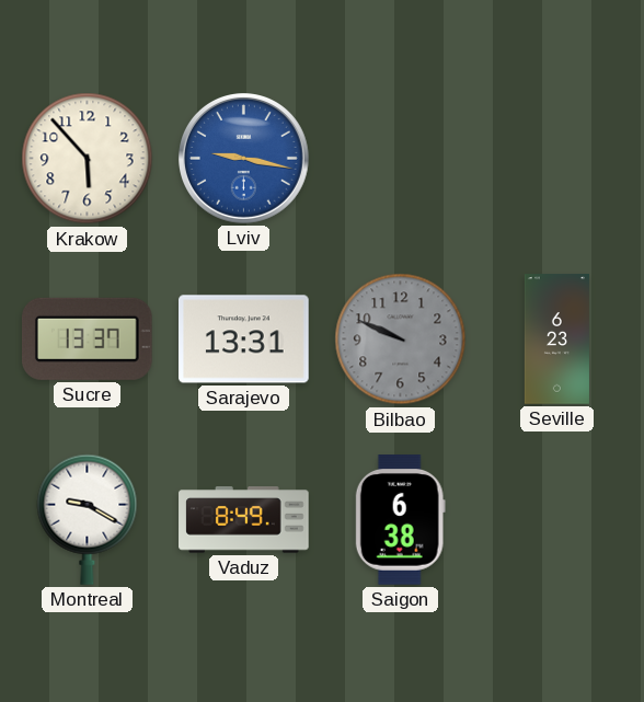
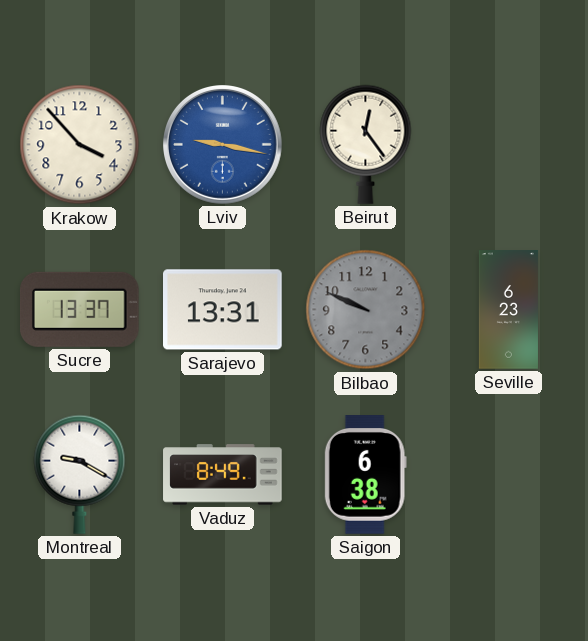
Krakow: 5:53 -> 3:53 (80, 145)
Beirut: none -> 12:24 (366, 144)
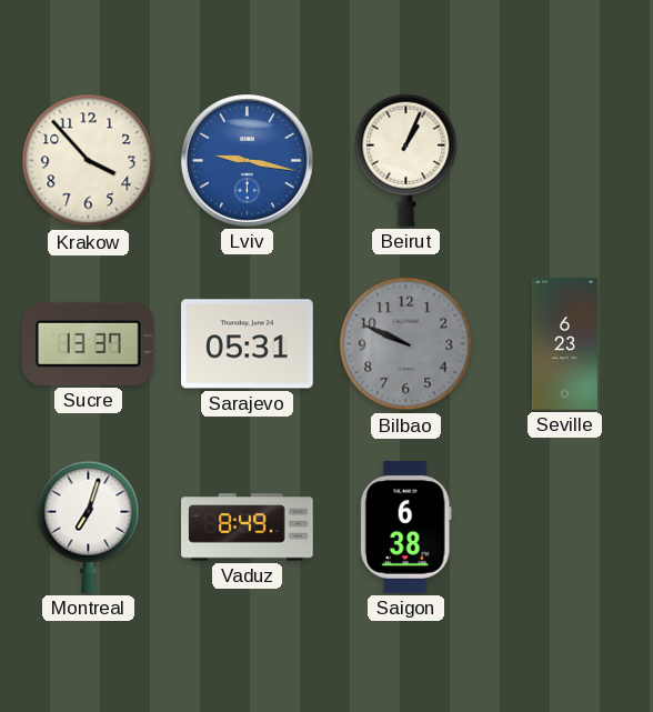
Beirut: 12:24 -> 1:04 (406, 160)
Sarajevo: 13:31 -> 05:31 (248, 344)
Montreal: 9:20 -> 7:03 (89, 527)
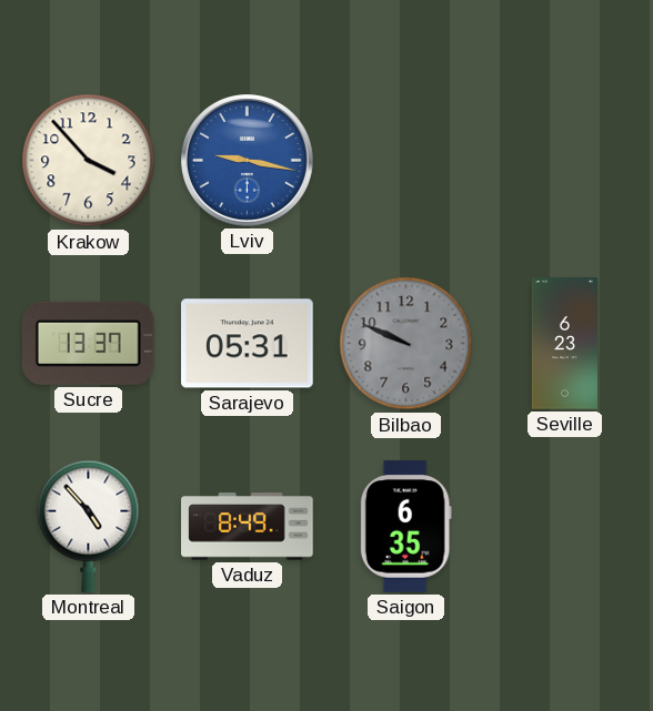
Beirut: 1:04 -> none (406, 160)
Montreal: 7:03 -> 4:53 (89, 526)
Saigon: 6:38 -> 6:35 (405, 527)
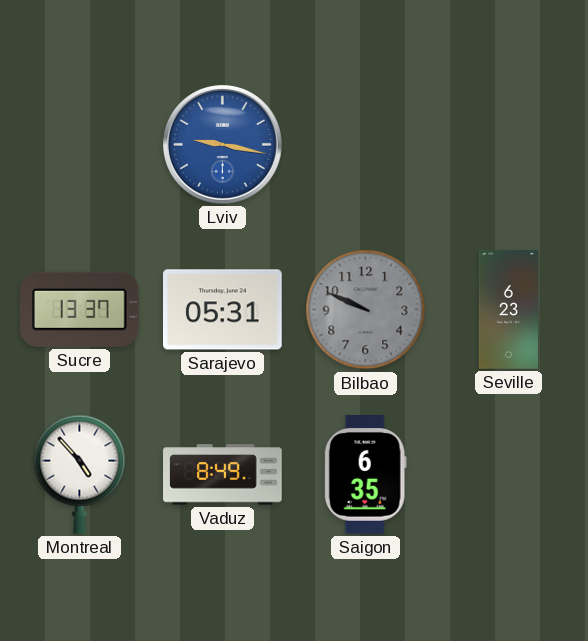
Krakow: 3:53 -> none (89, 161)
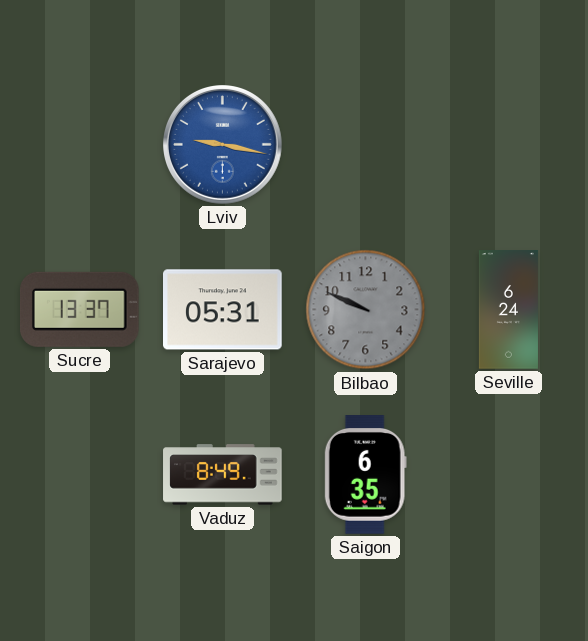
Seville: 6:23 -> 6:24 (508, 310)
Montreal: 4:53 -> none (80, 474)
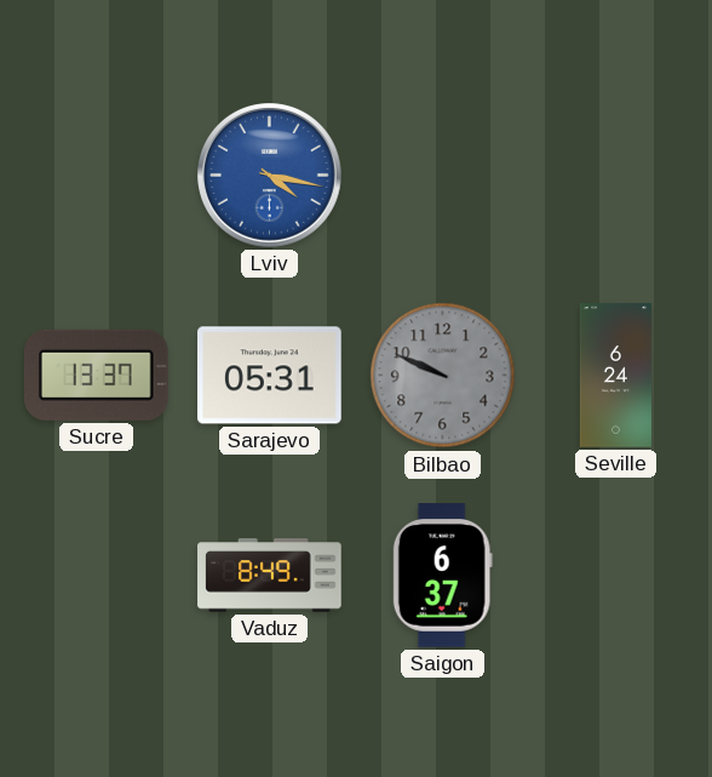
Lviv: 9:17 -> 4:17 (270, 176)
Saigon: 6:35 -> 6:37 (442, 576)
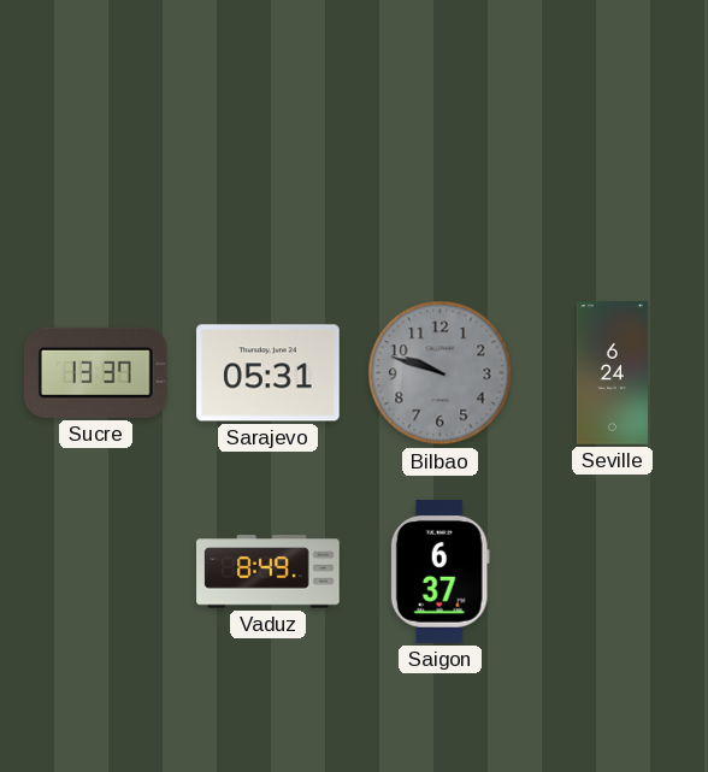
Lviv: 4:17 -> none (270, 176)
Bilbao: 9:49 -> 9:48 (441, 373)
